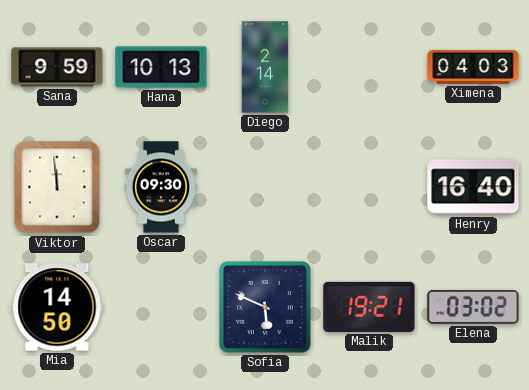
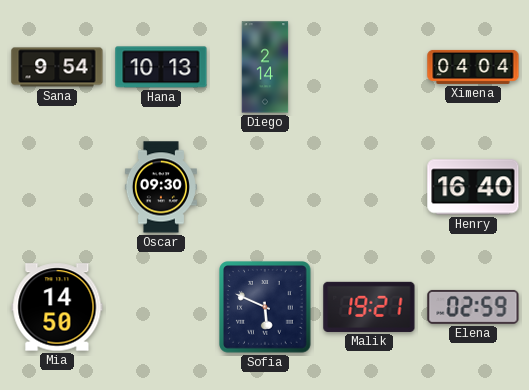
Sana: 9:59 -> 9:54 (57, 67)
Ximena: 04:03 -> 04:04 (473, 67)
Viktor: 11:59 -> none (57, 187)
Elena: 03:02 -> 02:59 (473, 307)
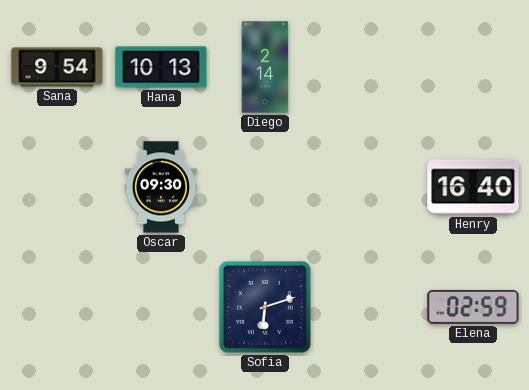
Ximena: 04:04 -> none (473, 67)
Mia: 14:50 -> none (57, 307)
Sofia: 5:49 -> 6:12 (266, 308)
Malik: 19:21 -> none (369, 307)
